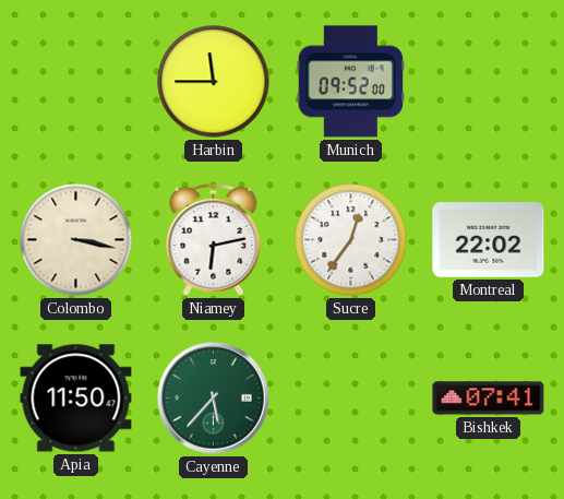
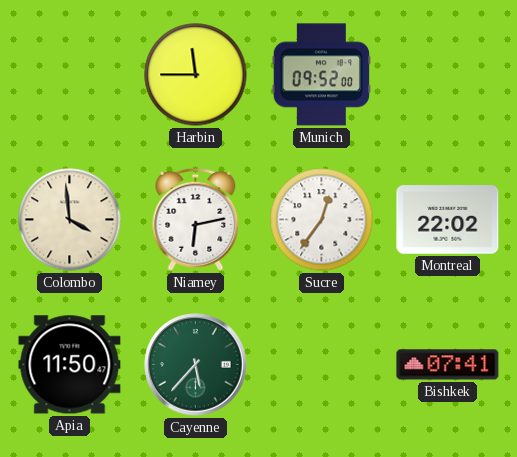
Colombo: 3:17 -> 3:59 (70, 220)
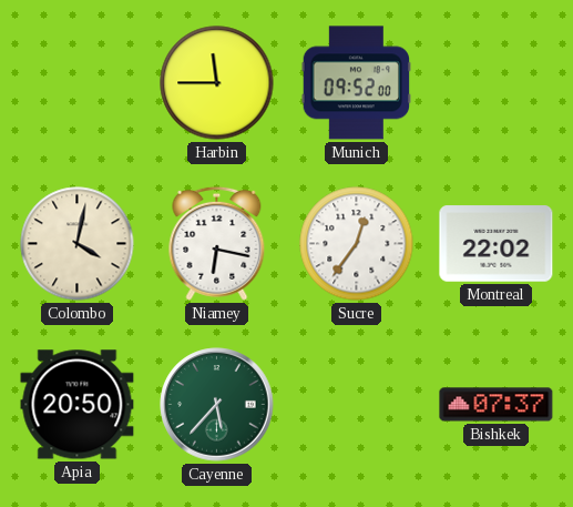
Colombo: 3:59 -> 4:02 (78, 244)
Niamey: 6:13 -> 6:17 (217, 243)
Apia: 11:50 -> 20:50 (78, 405)
Bishkek: 07:41 -> 07:37 (497, 405)
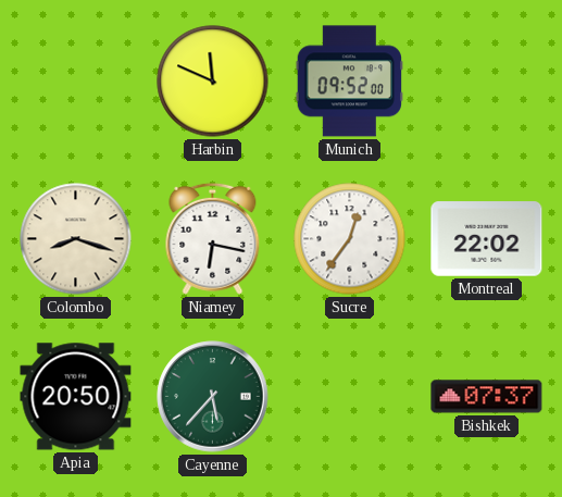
Harbin: 11:45 -> 11:49 (213, 82)
Colombo: 4:02 -> 8:18 (76, 239)
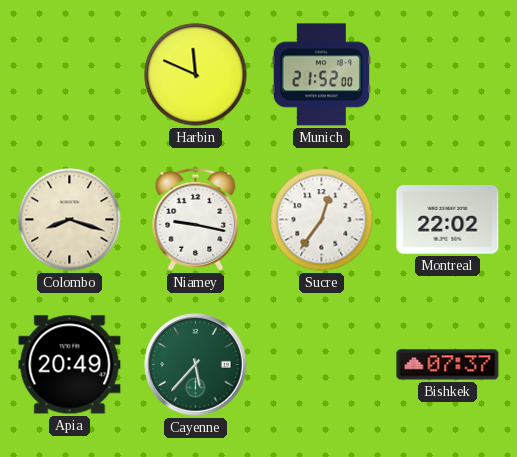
Munich: 09:52 -> 21:52 (321, 75)
Niamey: 6:17 -> 9:17 (196, 219)
Apia: 20:50 -> 20:49 (70, 365)
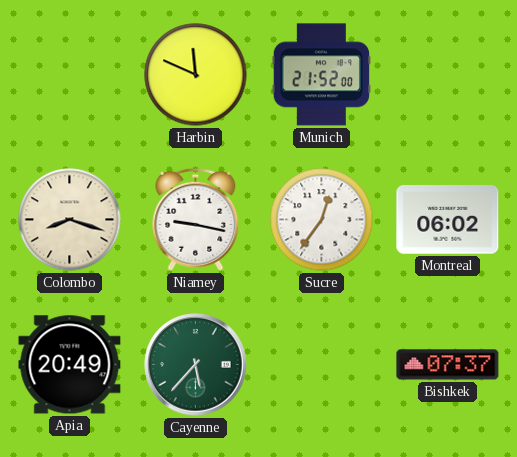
Montreal: 22:02 -> 06:02 (448, 220)
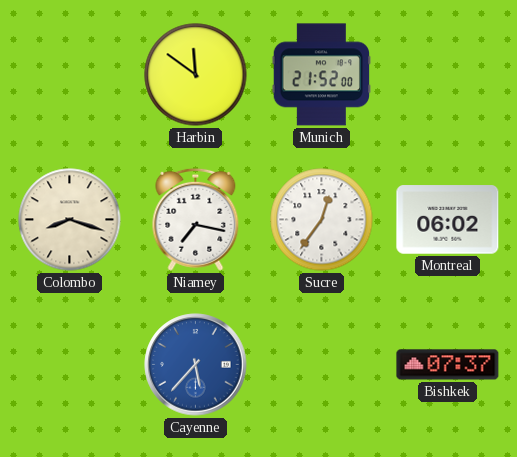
Harbin: 11:49 -> 11:51 (196, 75)
Niamey: 9:17 -> 7:17 (196, 219)
Apia: 20:49 -> none (70, 365)
Cayenne dial: green -> blue (196, 365)
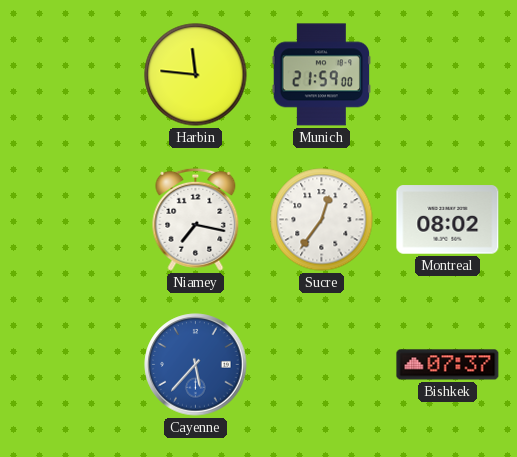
Harbin: 11:51 -> 11:46 (196, 75)
Munich: 21:52 -> 21:59 (321, 75)
Colombo: 8:18 -> none (70, 220)
Montreal: 06:02 -> 08:02 (448, 220)
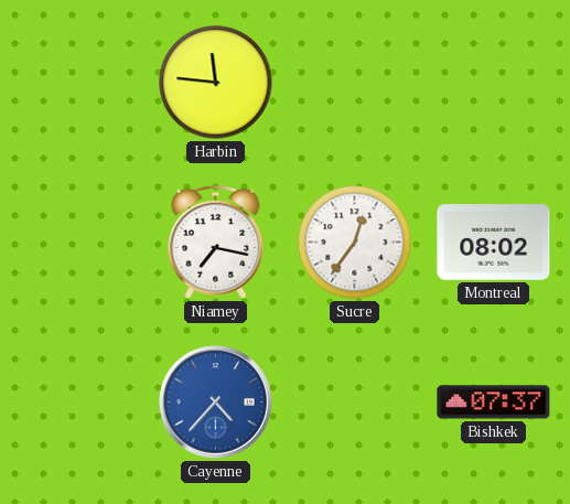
Munich: 21:59 -> none (321, 75)
Cayenne: 5:37 -> 4:37 (216, 403)
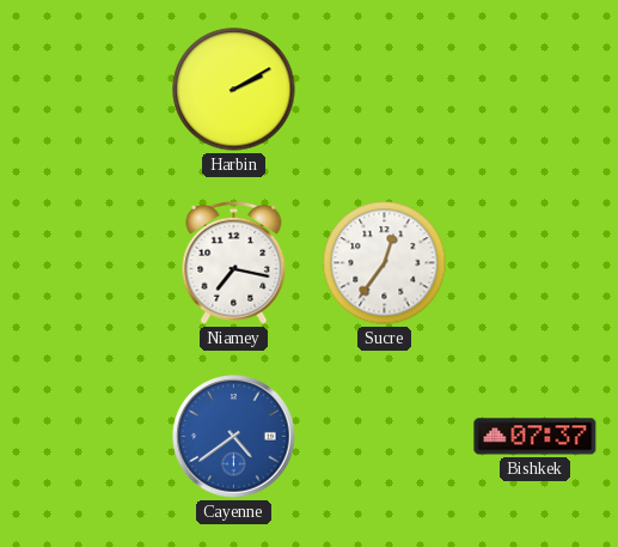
Harbin: 11:46 -> 2:10 (234, 90)
Montreal: 08:02 -> none (494, 243)
Cayenne: 4:37 -> 4:39 (234, 437)
